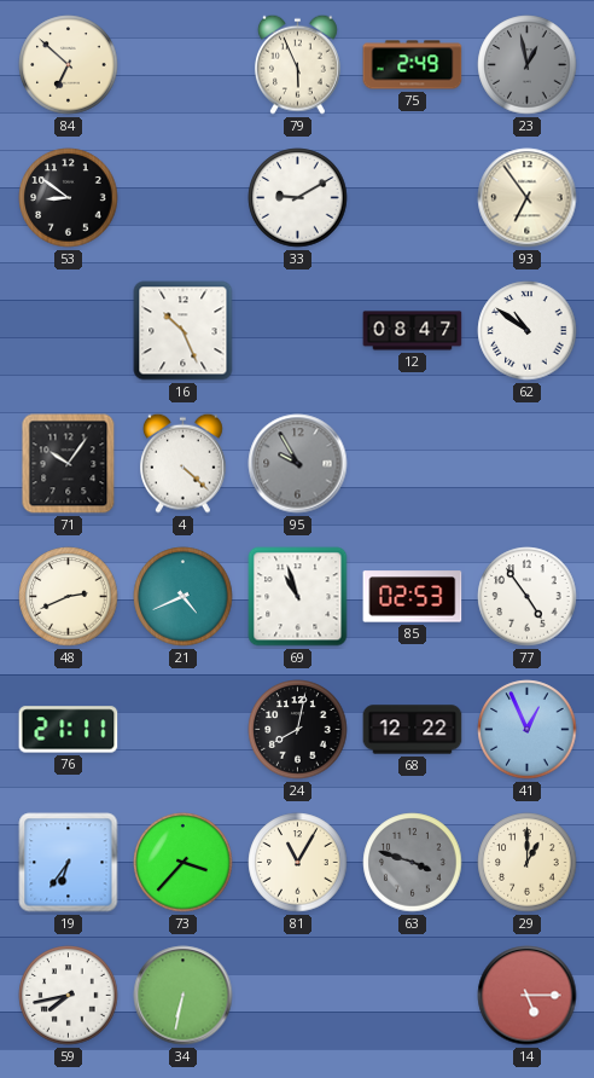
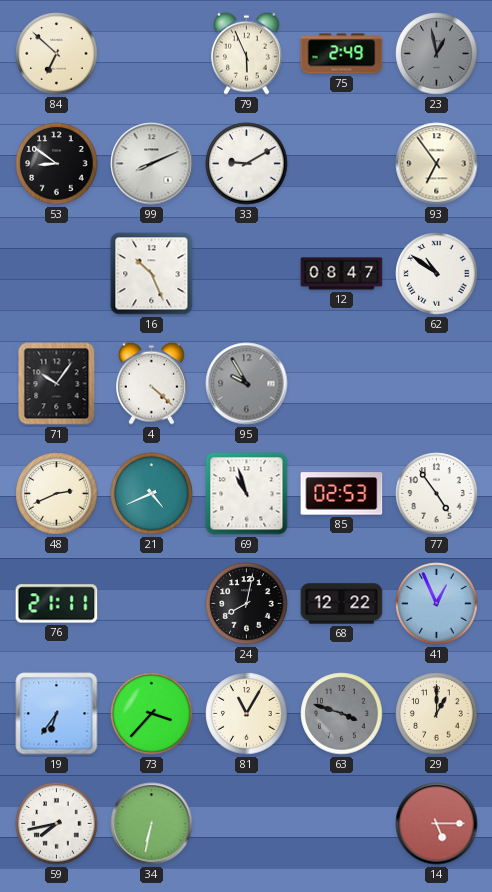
99: none -> 8:11 (152, 164)
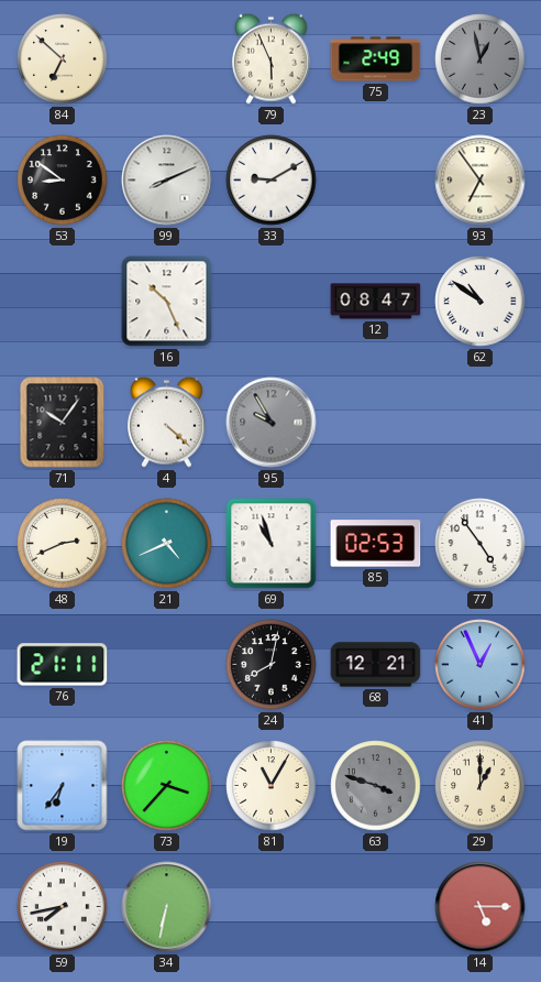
68: 12:22 -> 12:21 (376, 665)
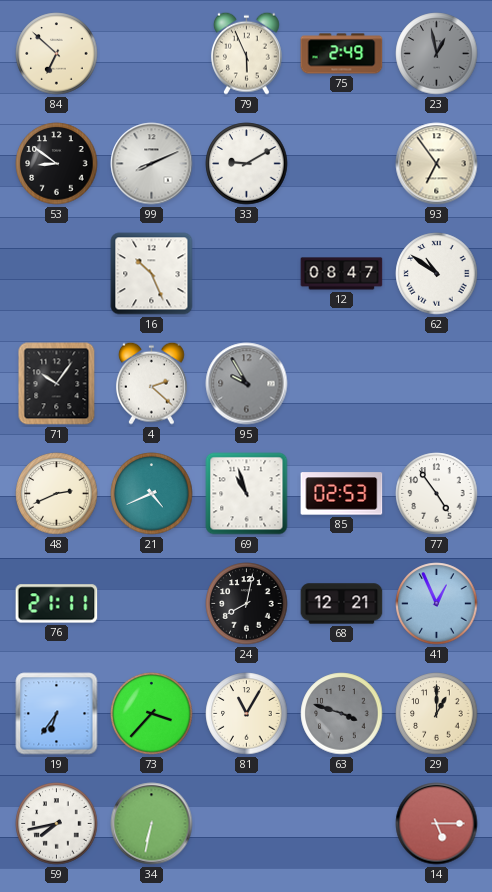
4: 4:22 -> 2:22 (151, 383)
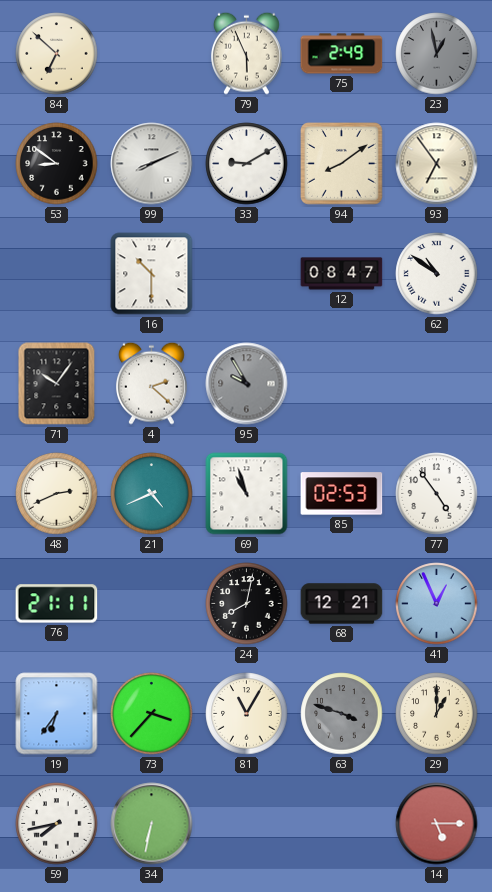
94: none -> 8:09 (342, 164)
16: 10:26 -> 10:30 (152, 274)
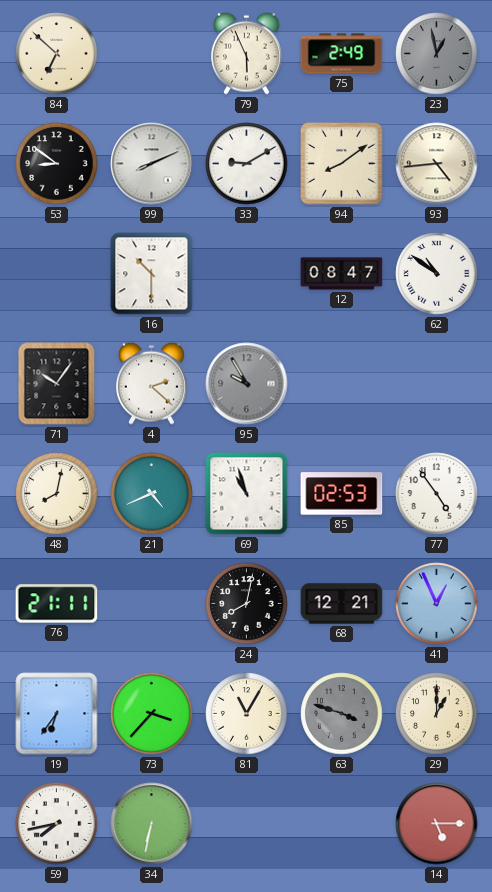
93: 6:54 -> 4:44 (437, 164)
48: 2:41 -> 8:02 (57, 494)
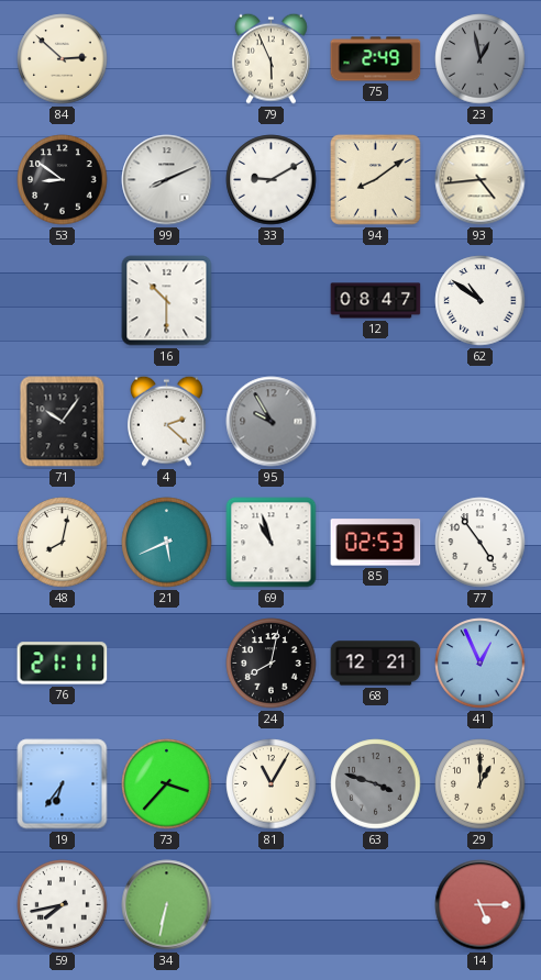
84: 6:52 -> 2:52 (63, 59)
21: 4:41 -> 5:41 (167, 543)
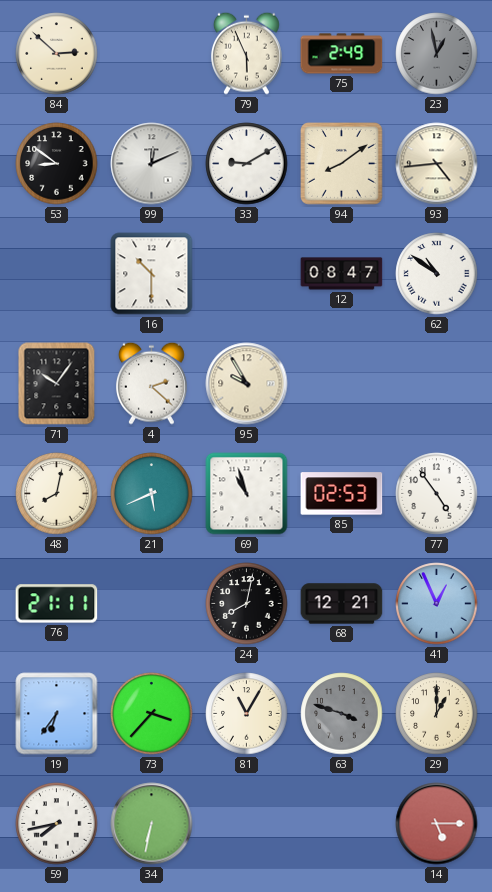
99: 8:11 -> 12:11 (152, 164)
95 dial: grey -> cream (247, 384)
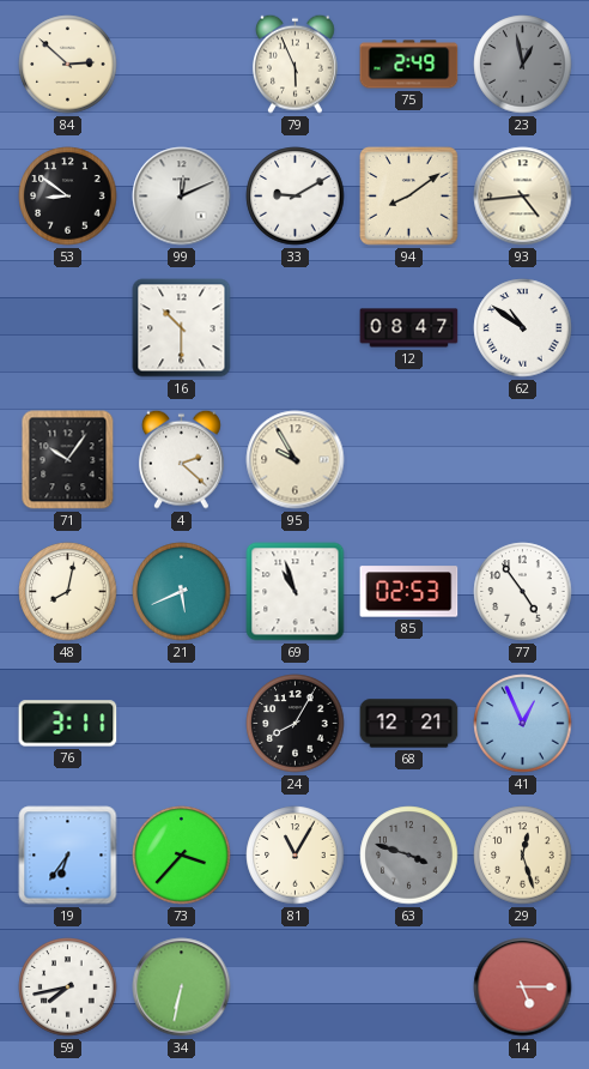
76: 21:11 -> 3:11 (68, 724)
24: 8:02 -> 8:05 (296, 724)
29: 1:00 -> 12:27 (523, 856)
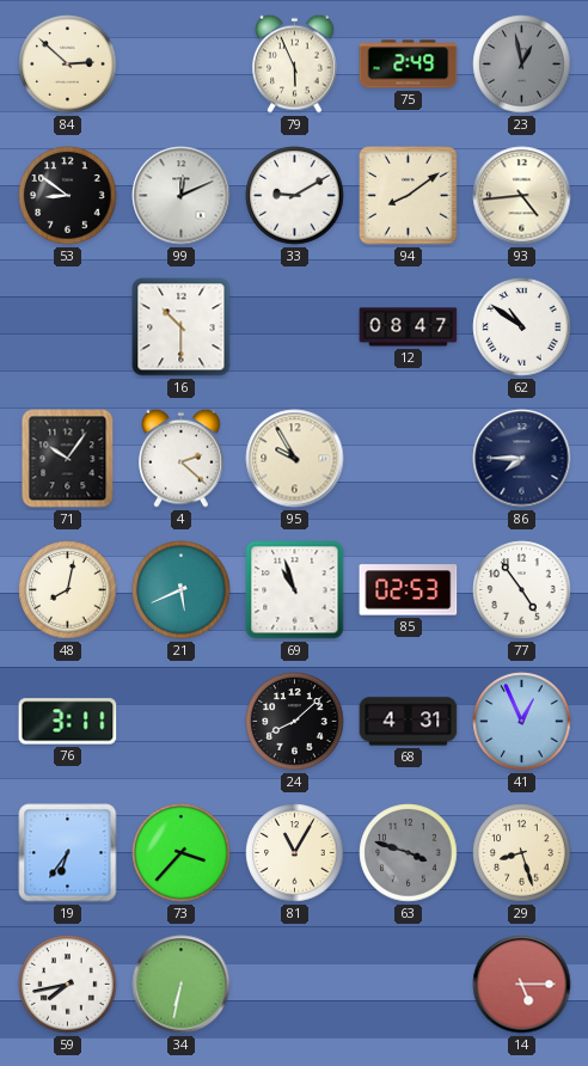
86: none -> 7:45 (522, 459)
24: 8:05 -> 8:08 (295, 722)
68: 12:21 -> 4:31 (409, 722)
29: 12:27 -> 8:27 (522, 853)
